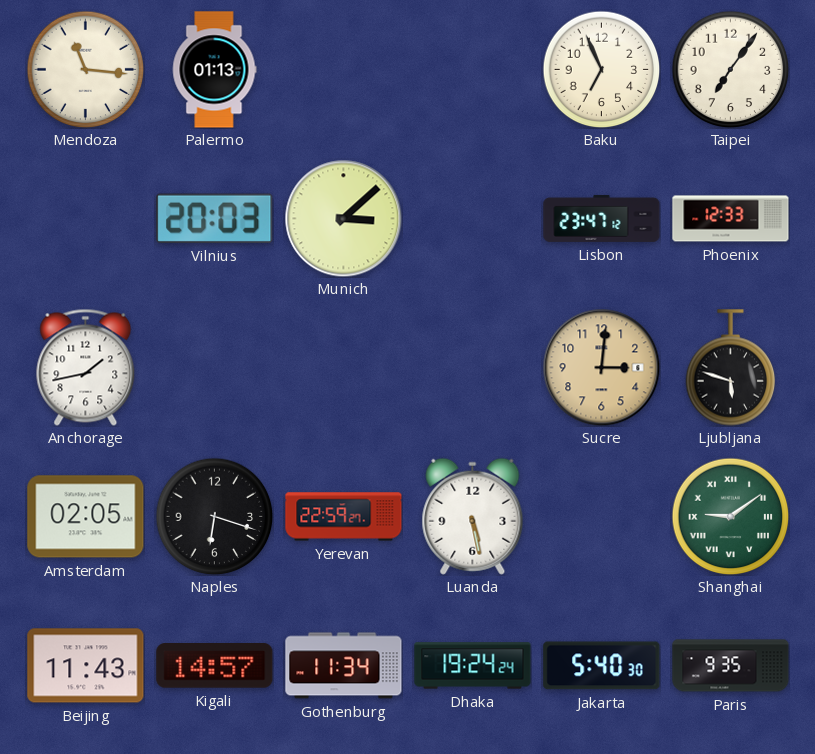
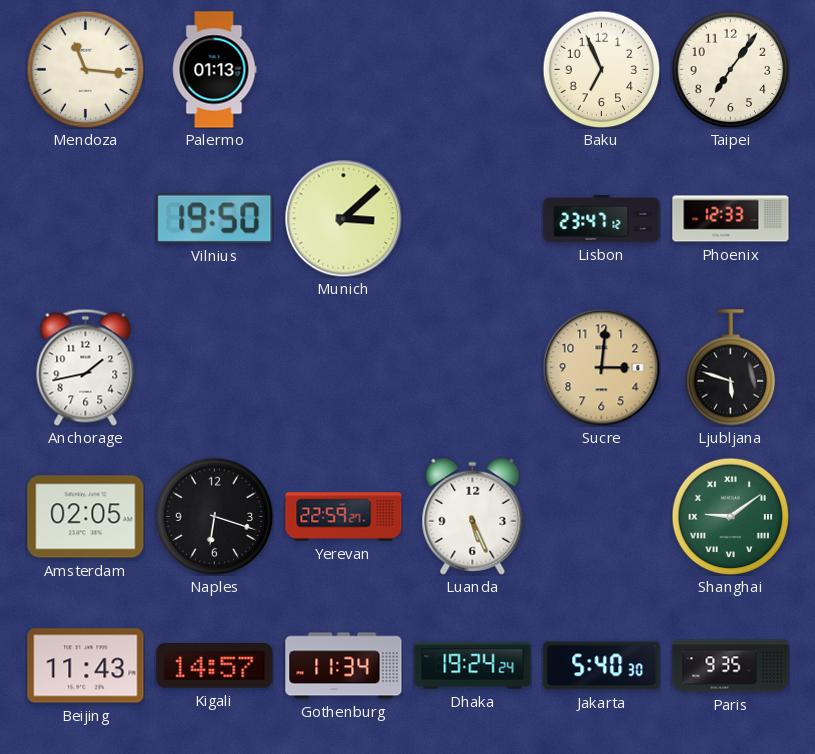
Vilnius: 20:03 -> 19:50 (215, 218)
Luanda: 5:28 -> 5:26 (473, 516)
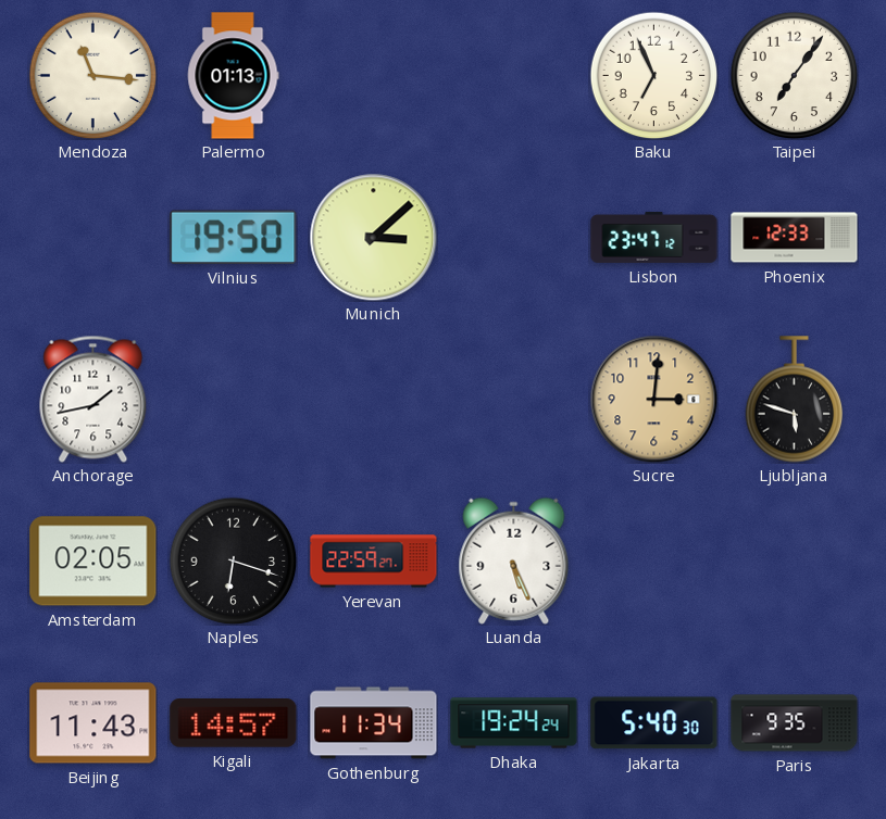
Shanghai: 9:09 -> none (730, 516)
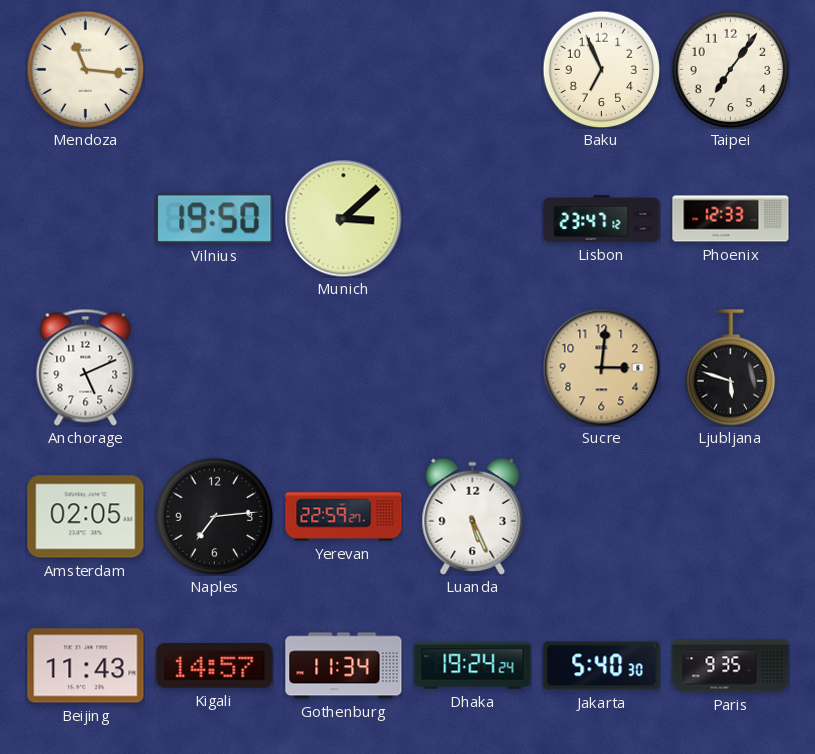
Palermo: 01:13 -> none (233, 76)
Anchorage: 1:43 -> 5:11 (86, 367)
Naples: 6:18 -> 7:14 (214, 516)
